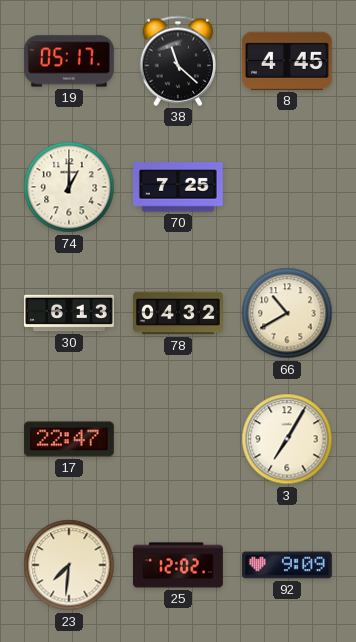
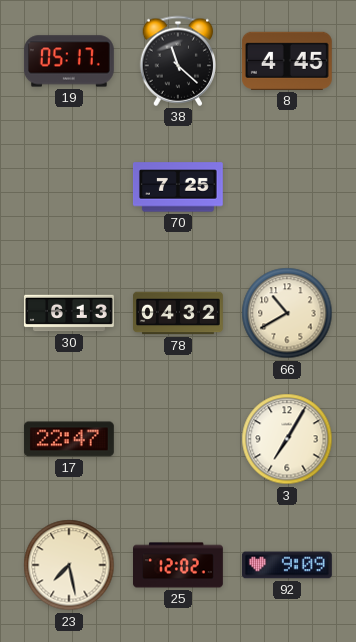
74: 1:00 -> none (69, 187)
23: 7:31 -> 7:28 (69, 565)
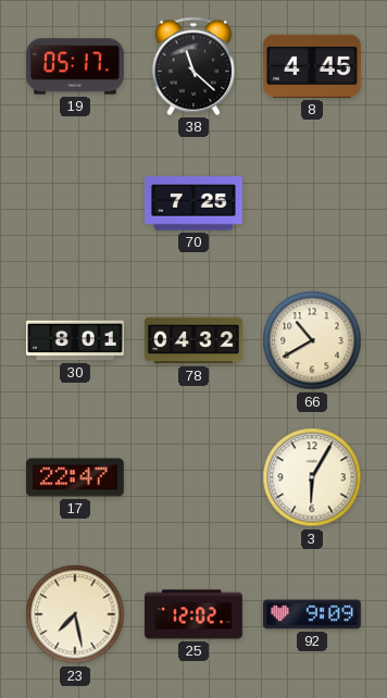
30: 6:13 -> 8:01 (76, 340)
3: 7:05 -> 6:05 (312, 477)
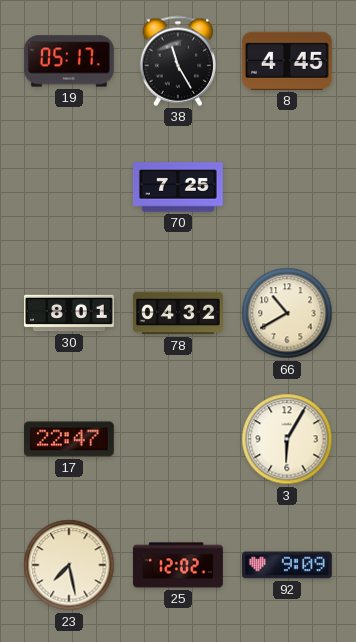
38: 11:22 -> 11:25 (178, 61)
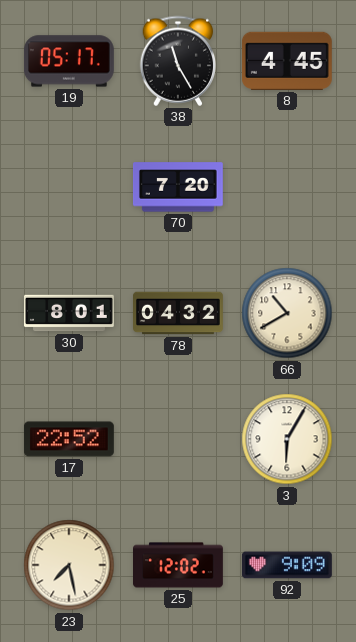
70: 7:25 -> 7:20 (178, 187)
17: 22:47 -> 22:52 (69, 439)
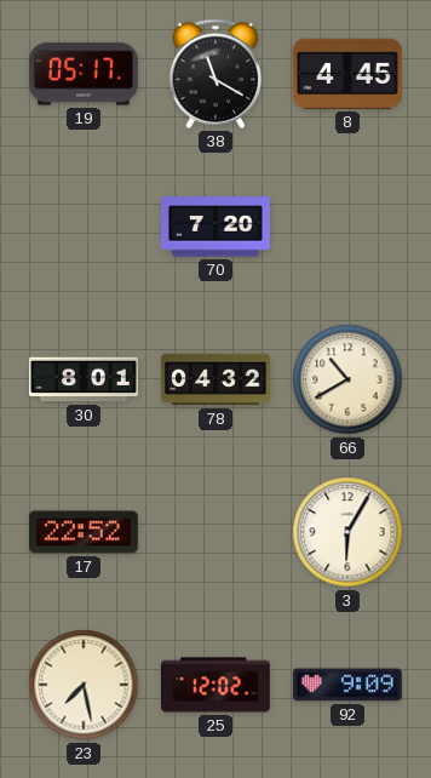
38: 11:25 -> 11:20 (215, 74)
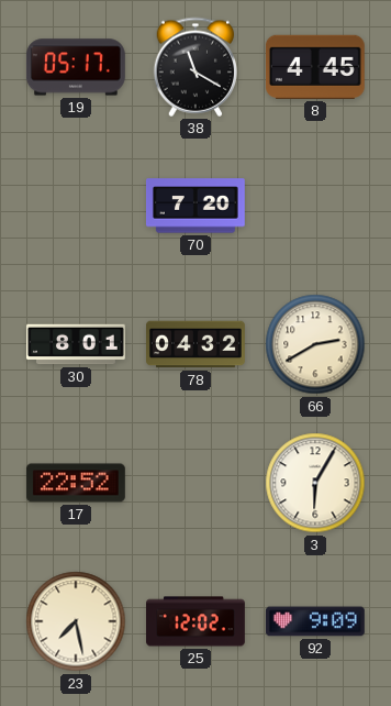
66: 10:40 -> 2:40 (315, 344)
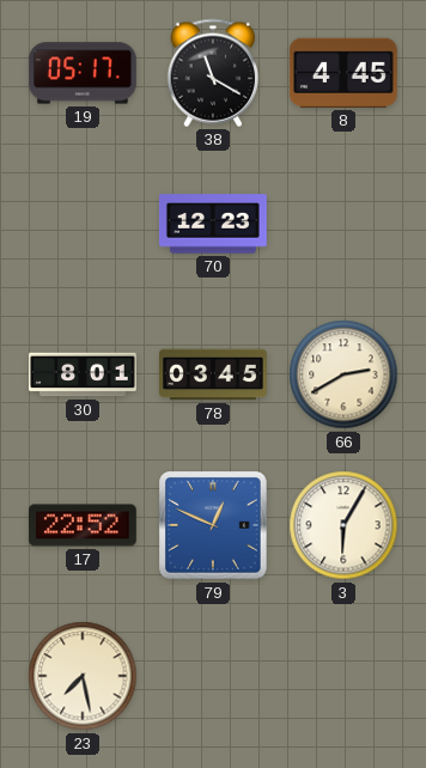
70: 7:20 -> 12:23 (213, 224)
78: 04:32 -> 03:45 (213, 374)
79: none -> 12:49 (214, 526)
25: 12:02 -> none (197, 621)
92: 9:09 -> none (315, 621)
